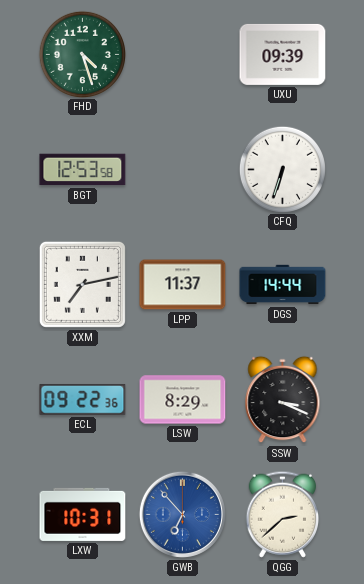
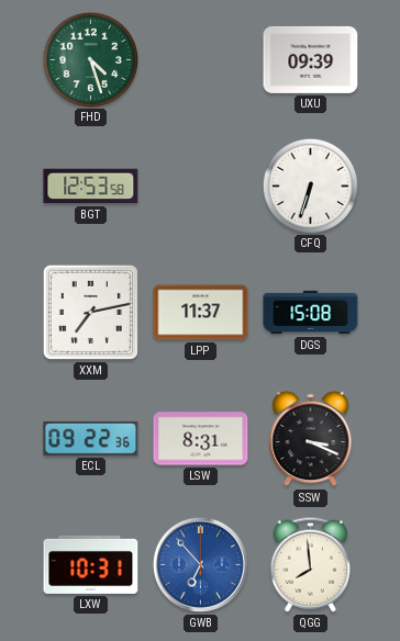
DGS: 14:44 -> 15:08 (311, 313)
LSW: 8:29 -> 8:31 (201, 439)
QGG: 2:38 -> 7:59 (310, 564)
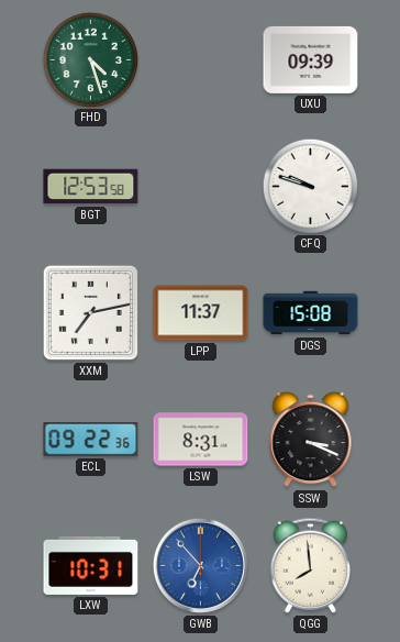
CFQ: 6:33 -> 9:48 (310, 186)
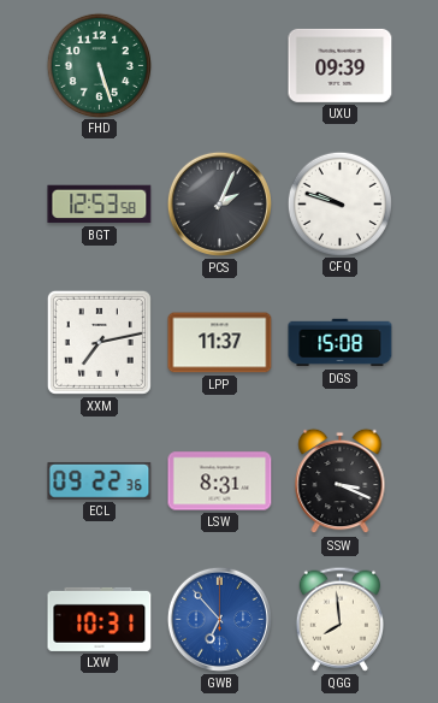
FHD: 4:27 -> 5:27 (99, 65)
PCS: none -> 2:04 (219, 203)
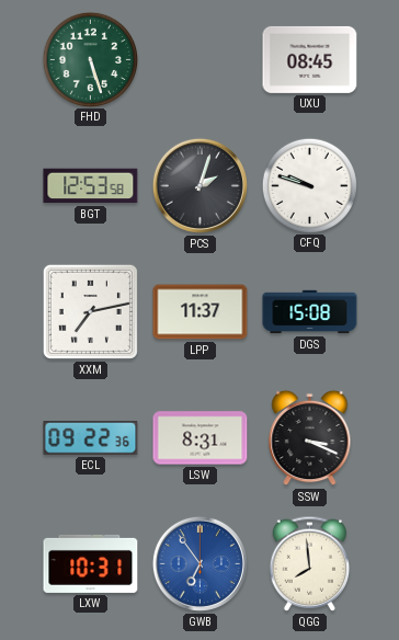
UXU: 09:39 -> 08:45 (310, 59)
PCS: 2:04 -> 2:03 (200, 185)
GWB: 6:53 -> 6:54 (200, 563)
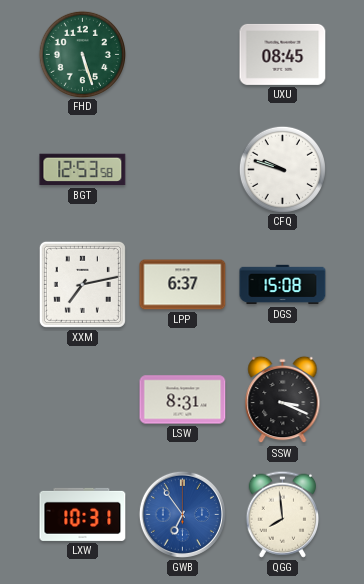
PCS: 2:03 -> none (200, 185)
LPP: 11:37 -> 6:37 (183, 285)
ECL: 09:22 -> none (91, 437)
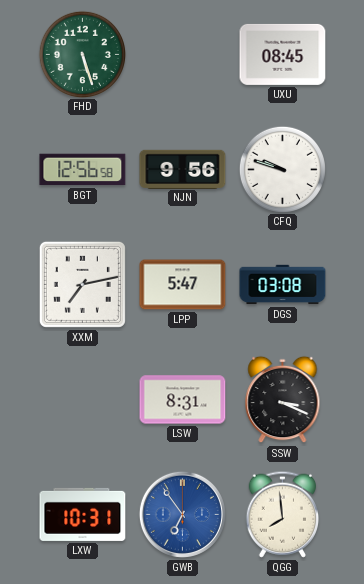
BGT: 12:53 -> 12:56 (83, 170)
NJN: none -> 9:56 (183, 169)
LPP: 6:37 -> 5:47 (183, 285)
DGS: 15:08 -> 03:08 (283, 285)
